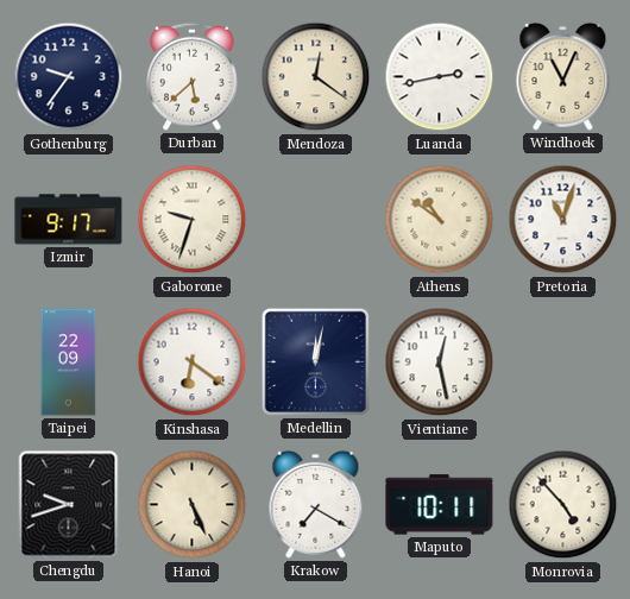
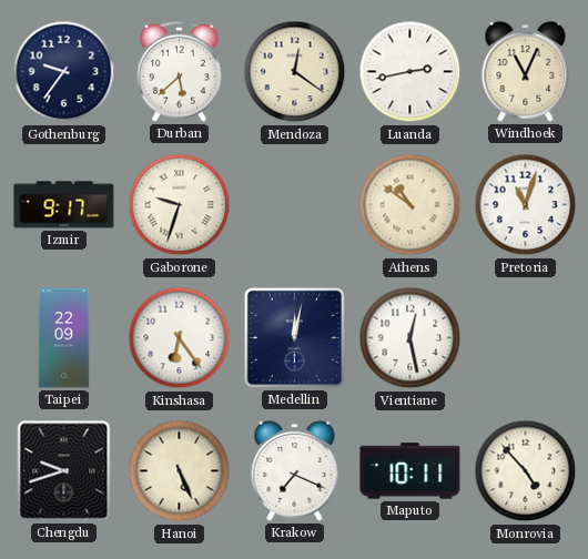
Kinshasa: 6:21 -> 6:24 (180, 338)
Krakow: 7:20 -> 7:19 (295, 470)
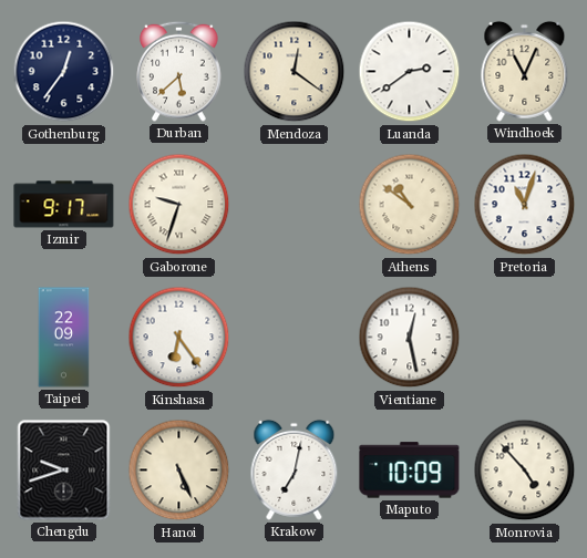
Gothenburg: 9:36 -> 12:36 (64, 72)
Luanda: 2:43 -> 2:39 (410, 72)
Medellin: 12:02 -> none (294, 337)
Krakow: 7:19 -> 7:02 (295, 469)
Maputo: 10:11 -> 10:09 (410, 471)
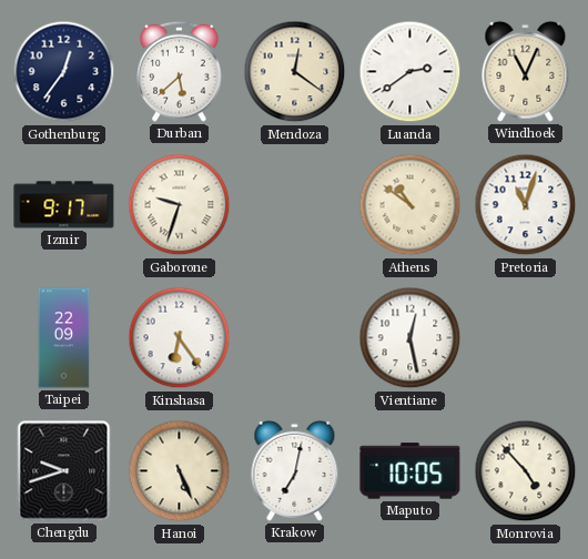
Maputo: 10:09 -> 10:05 (410, 471)
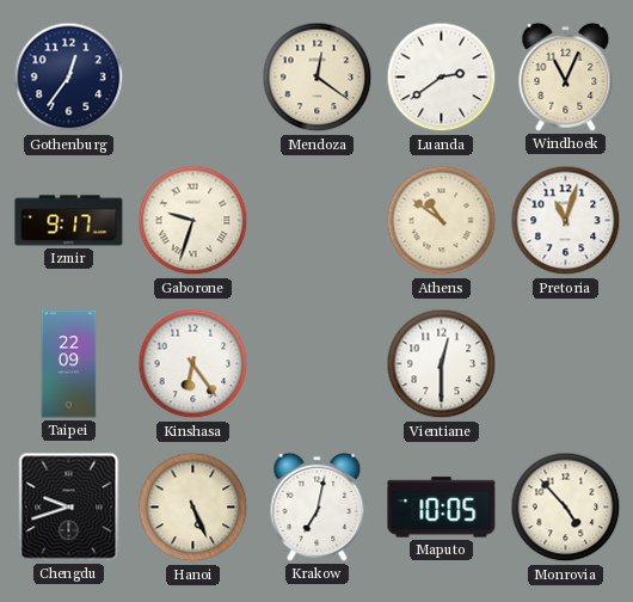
Durban: 5:38 -> none (180, 71)
Vientiane: 12:28 -> 12:30 (442, 364)
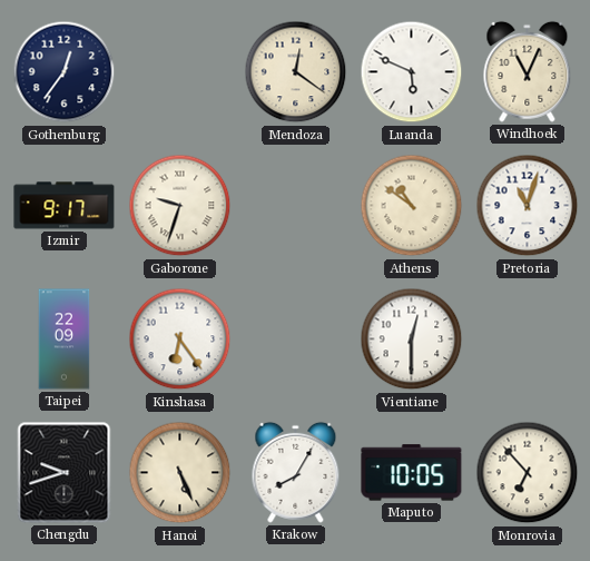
Luanda: 2:39 -> 5:49 (412, 72)
Krakow: 7:02 -> 8:05 (296, 472)
Monrovia: 4:53 -> 6:53 (528, 473)
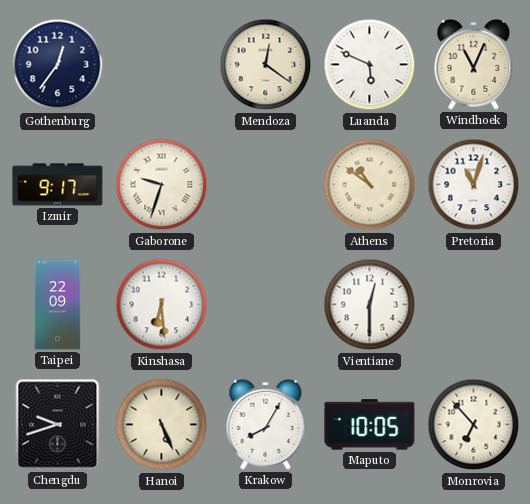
Kinshasa: 6:24 -> 6:29 (162, 305)
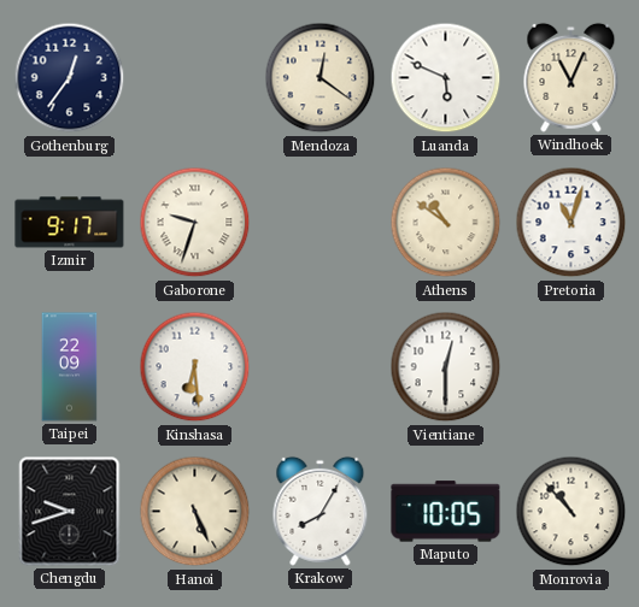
Monrovia: 6:53 -> 10:53 (571, 512)
